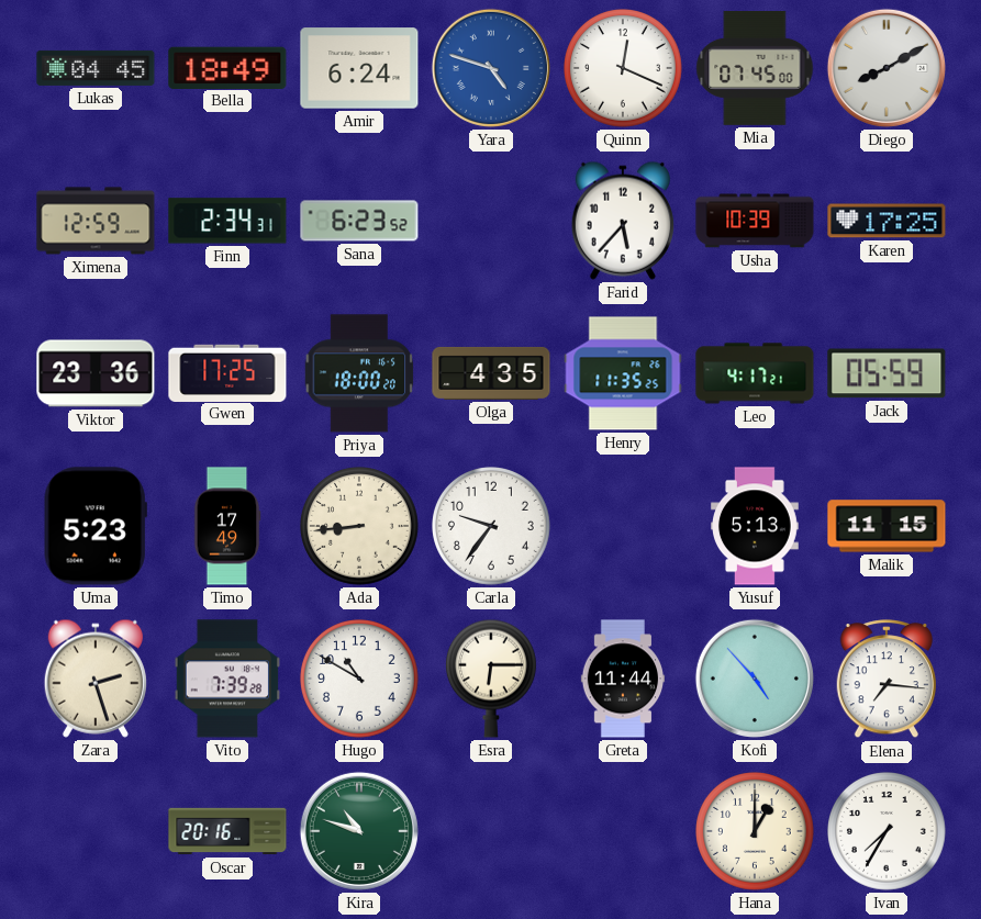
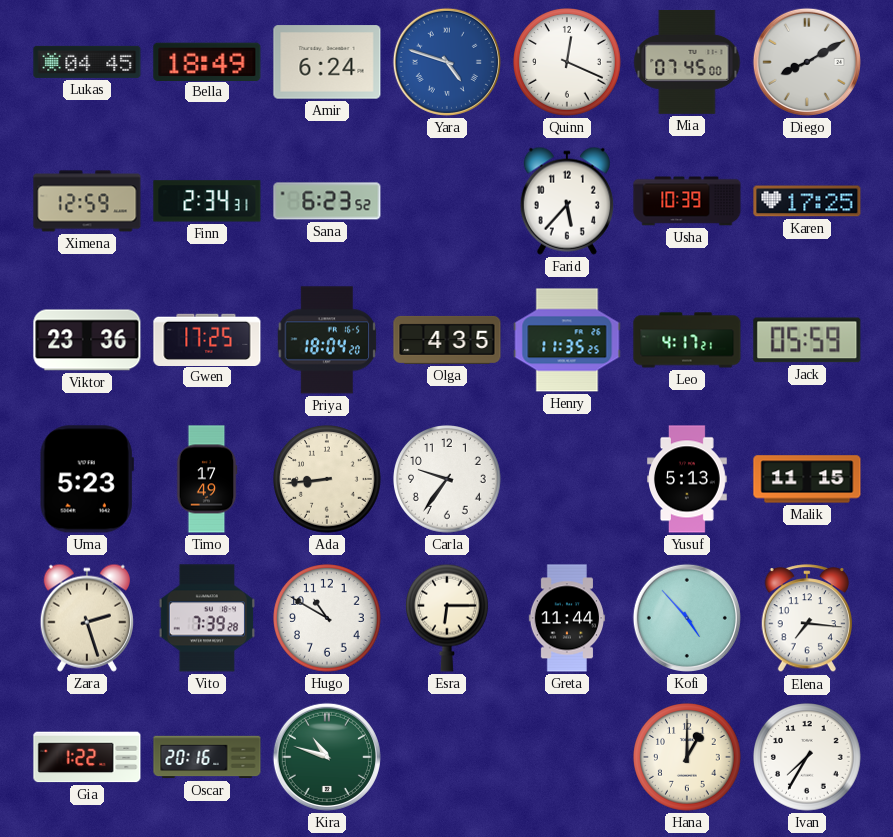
Priya: 18:00 -> 18:04 (327, 340)
Gia: none -> 1:22 (87, 757)
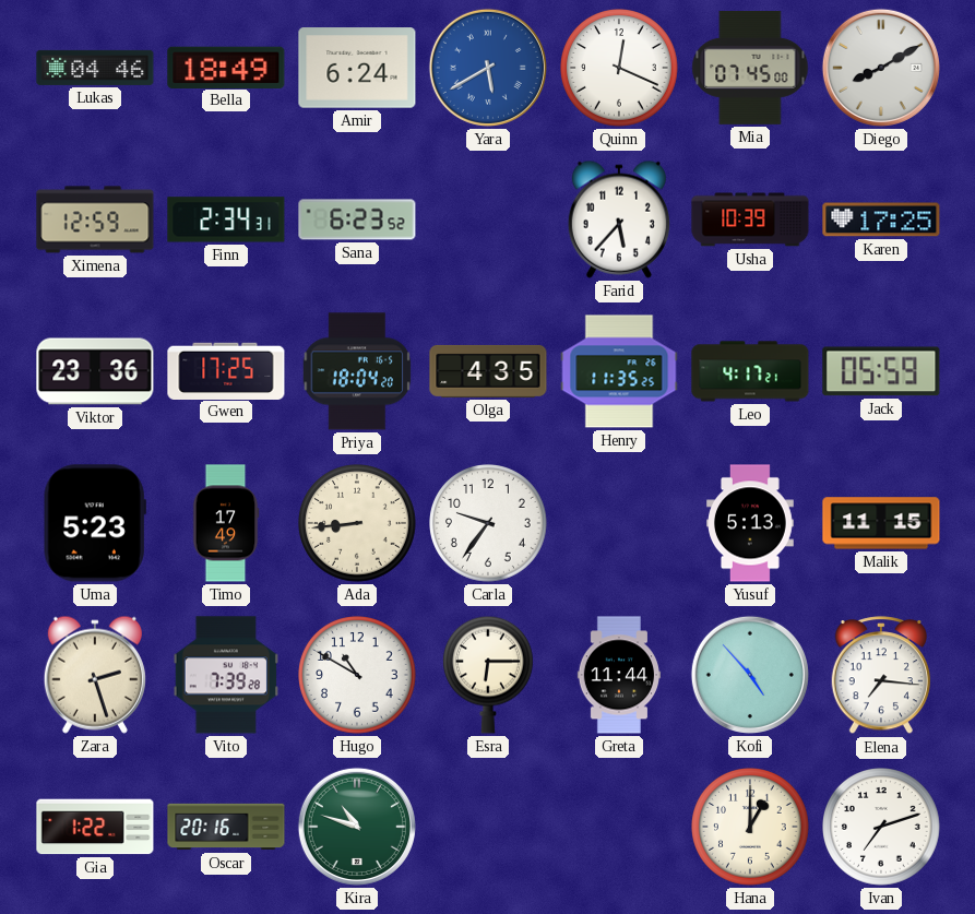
Lukas: 04:45 -> 04:46 (95, 68)
Yara: 4:48 -> 5:40 (488, 68)
Ivan: 7:35 -> 7:12 (882, 828)
